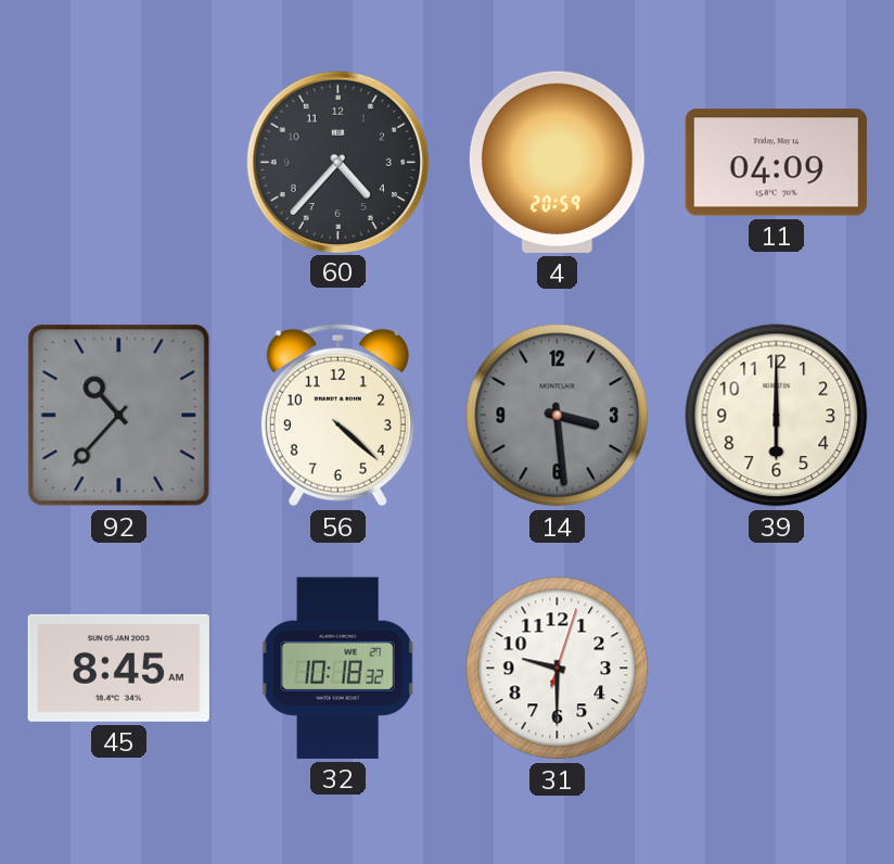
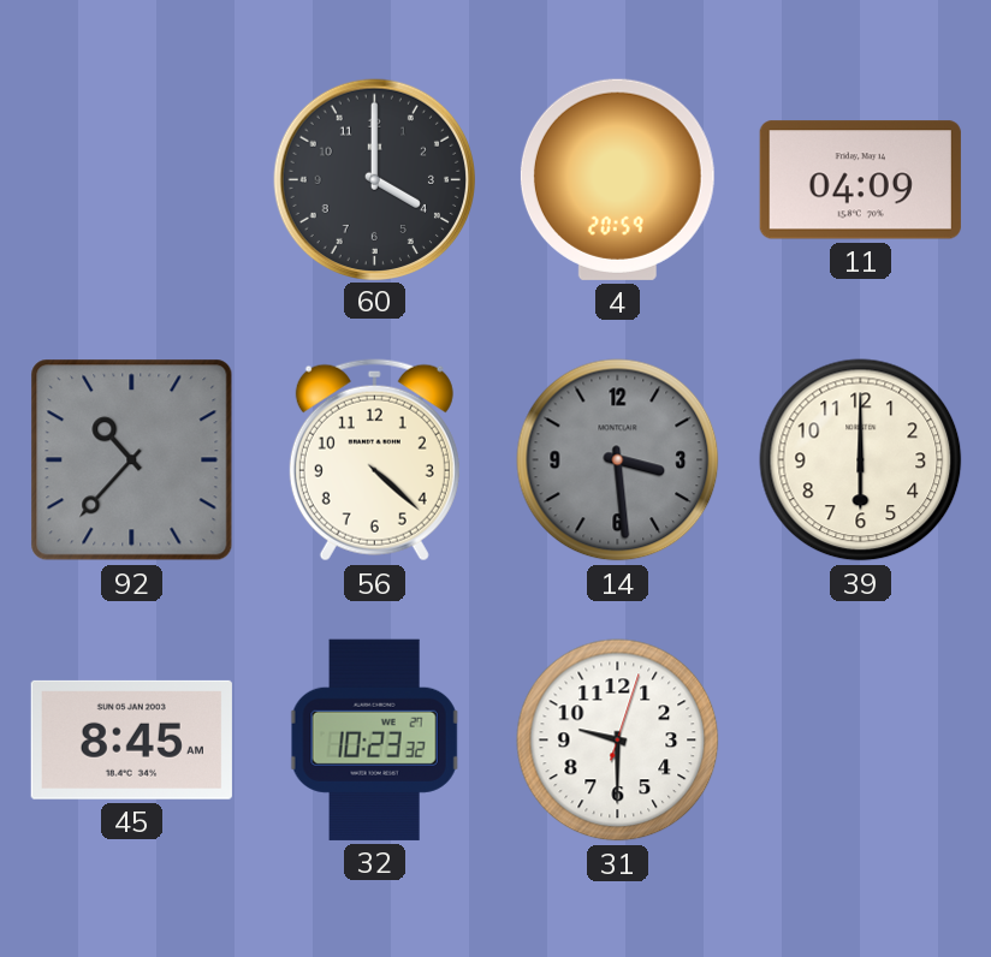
60: 4:37 -> 4:00 (374, 179)
32: 10:18 -> 10:23 (374, 739)
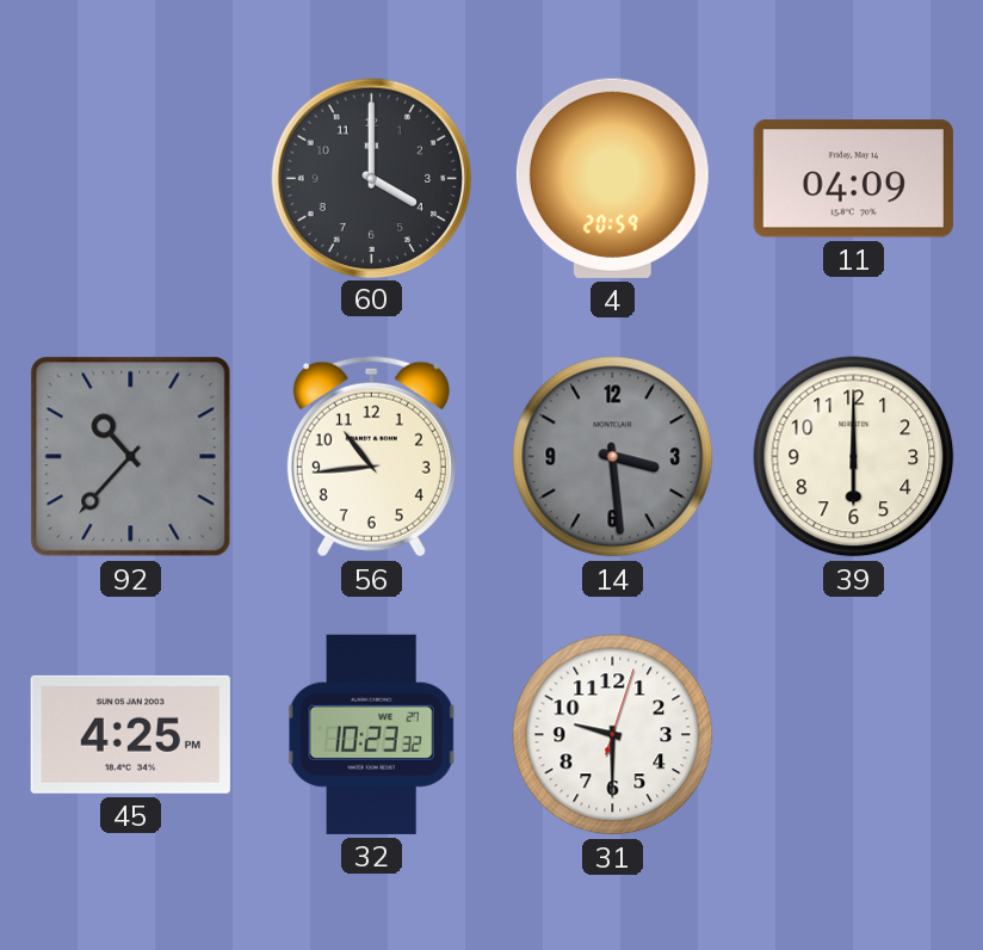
56: 4:22 -> 10:44 (371, 457)
45: 8:45 -> 4:25 (130, 734)
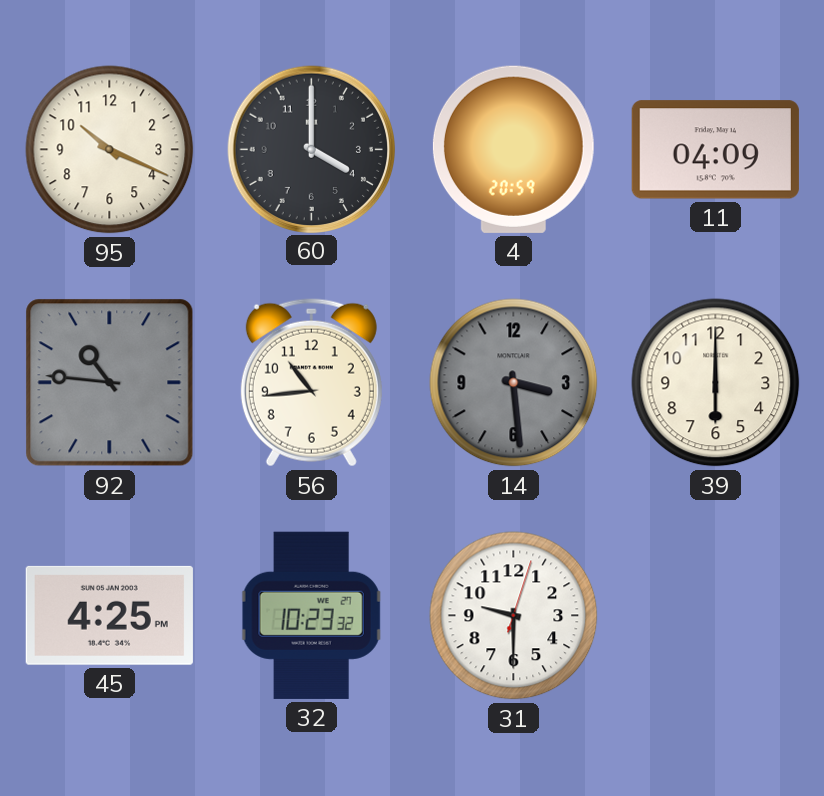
95: none -> 10:19 (110, 150)
92: 10:37 -> 10:46 (110, 383)
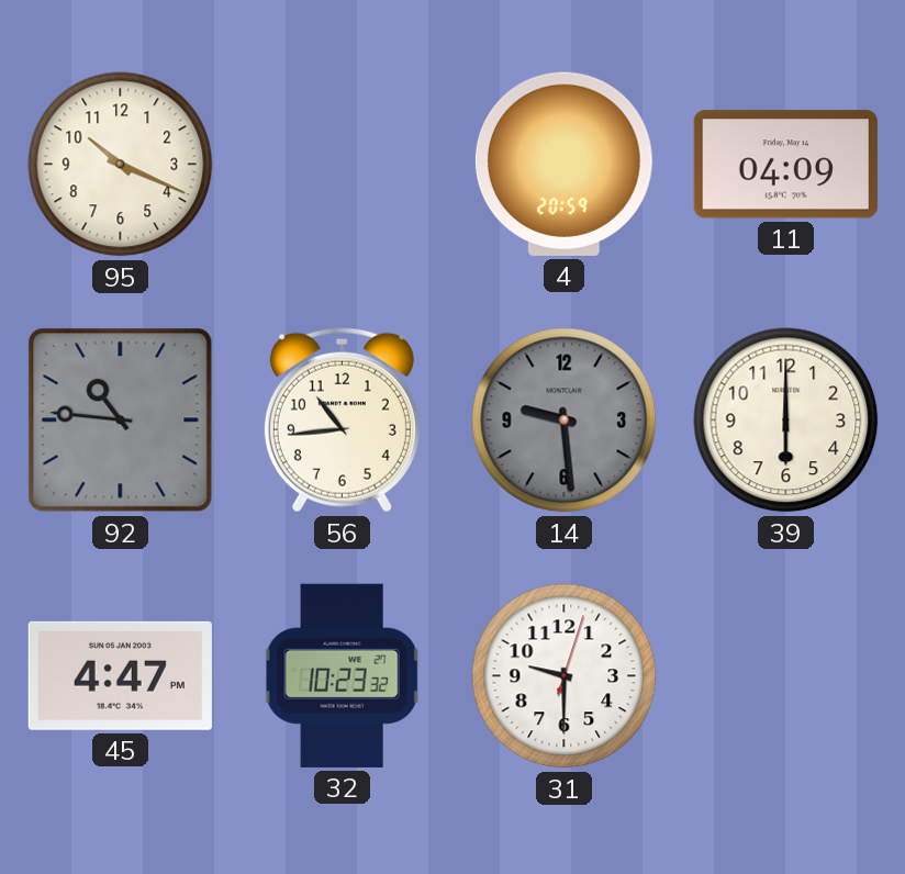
60: 4:00 -> none (311, 149)
14: 3:29 -> 9:29 (565, 421)
45: 4:25 -> 4:47 (120, 675)
